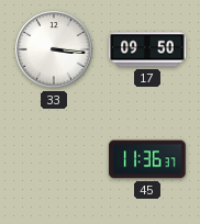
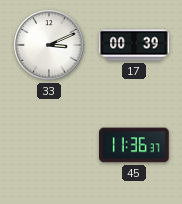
33: 3:16 -> 3:11 (49, 45)
17: 09:50 -> 00:39 (134, 45)
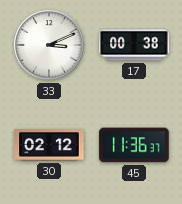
17: 00:39 -> 00:38 (134, 45)
30: none -> 02:12 (49, 145)
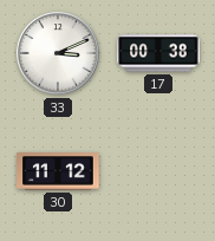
30: 02:12 -> 11:12 (58, 171)
45: 11:36 -> none (134, 145)
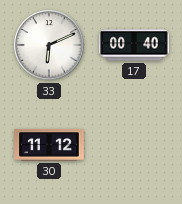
33: 3:11 -> 6:11 (49, 45)
17: 00:38 -> 00:40 (134, 45)
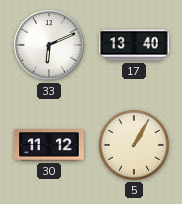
17: 00:40 -> 13:40 (134, 45)
5: none -> 1:05 (134, 145)
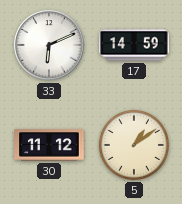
17: 13:40 -> 14:59 (134, 45)
5: 1:05 -> 1:09 (134, 145)
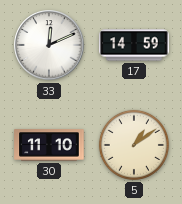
33: 6:11 -> 12:11 (49, 45)
30: 11:12 -> 11:10 (49, 145)
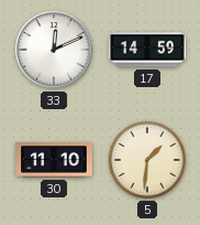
5: 1:09 -> 1:31 (147, 160)
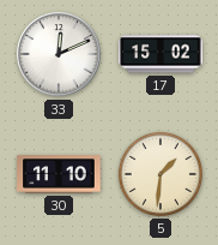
17: 14:59 -> 15:02 (161, 54)
